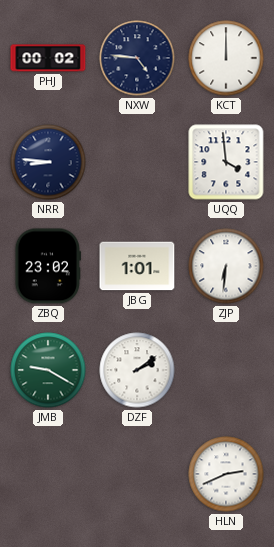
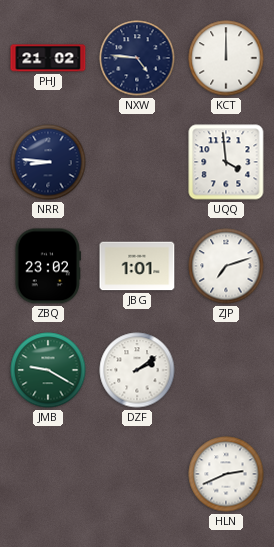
PHJ: 00:02 -> 21:02 (48, 58)
ZJP: 6:31 -> 7:12 (226, 266)
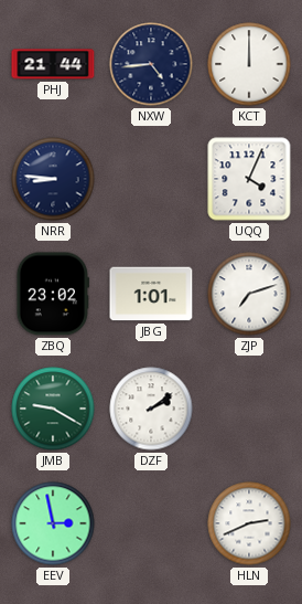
PHJ: 21:02 -> 21:44 (53, 64)
NXW: 4:46 -> 4:44 (151, 64)
UQQ: 3:59 -> 4:04 (249, 179)
EEV: none -> 2:58 (53, 523)
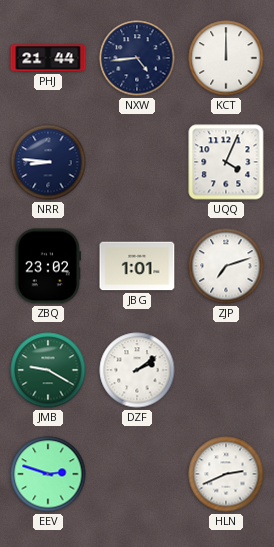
EEV: 2:58 -> 2:48 (48, 474)
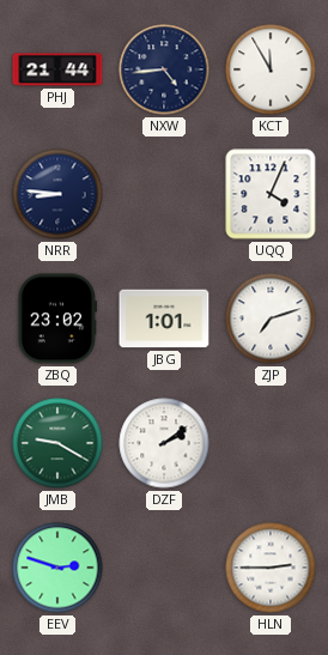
KCT: 12:00 -> 11:55 (271, 69)
HLN: 2:41 -> 2:45 (271, 568)
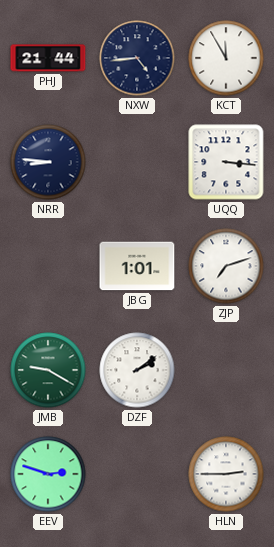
UQQ: 4:04 -> 3:16 (226, 162)
ZBQ: 23:02 -> none (56, 319)
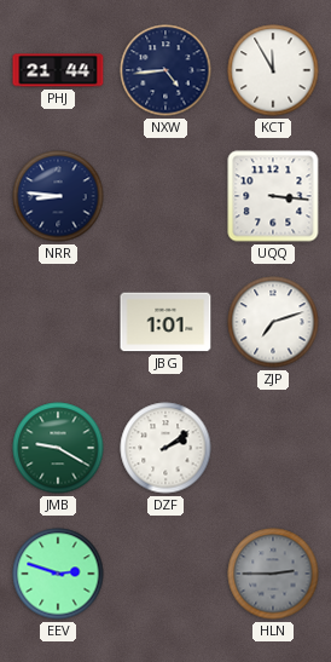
HLN dial: white -> grey (273, 574)
